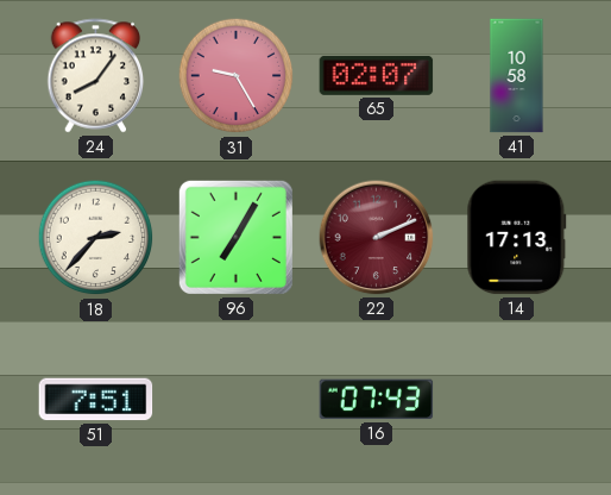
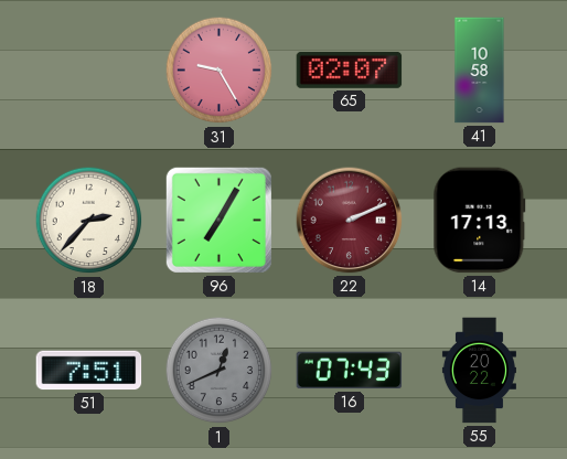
24: 8:06 -> none (96, 76)
1: none -> 12:41 (220, 371)
55: none -> 20:22 (479, 371)
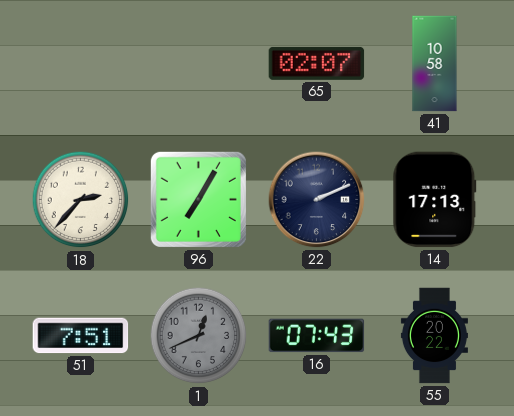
31: 9:25 -> none (220, 71)
22 dial: burgundy -> navy (317, 200)
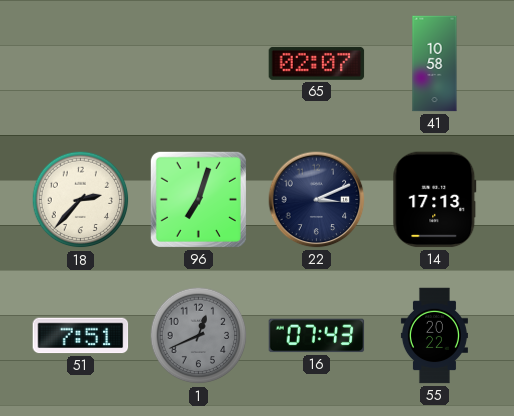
96: 7:05 -> 7:03 (198, 199)
22: 2:11 -> 3:11 (317, 200)
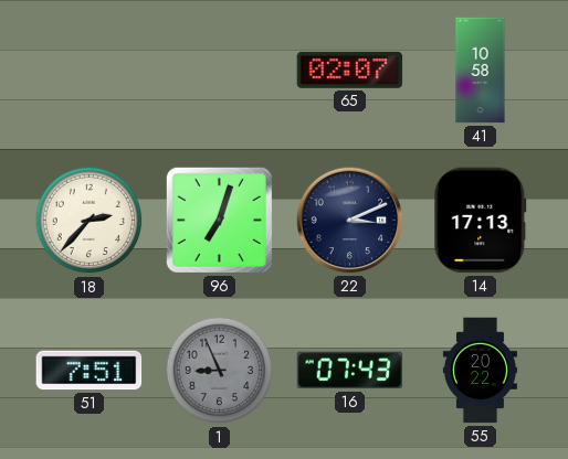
1: 12:41 -> 8:56 (220, 371)
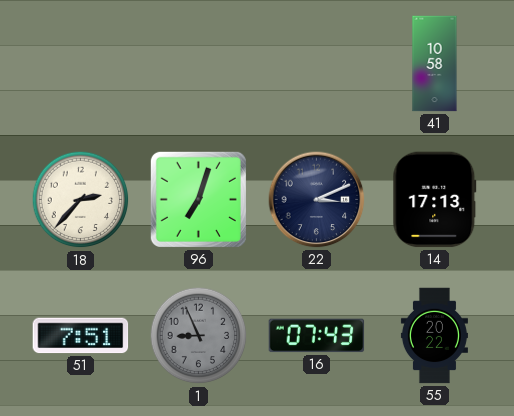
65: 02:07 -> none (350, 70)
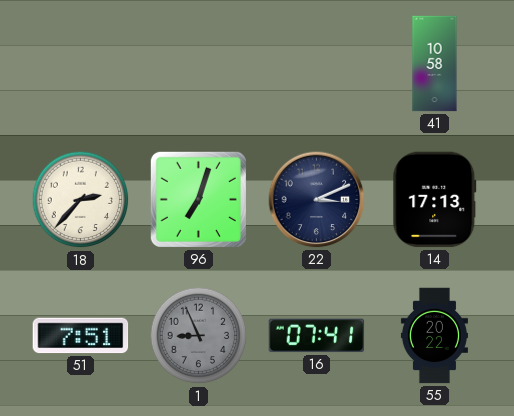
16: 07:43 -> 07:41 (317, 336)
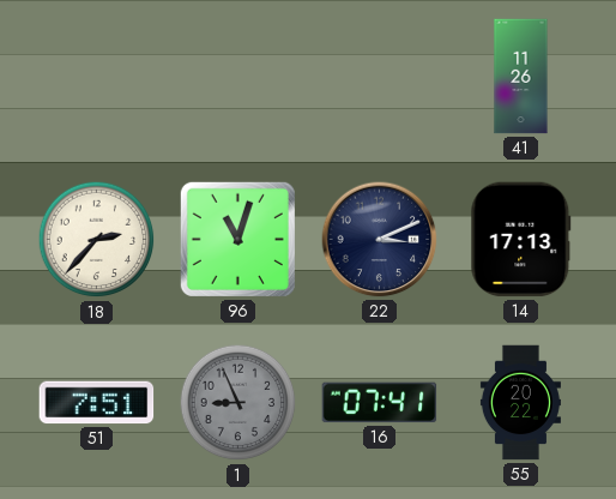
41: 10:58 -> 11:26 (521, 77)
96: 7:03 -> 11:03 (237, 239)
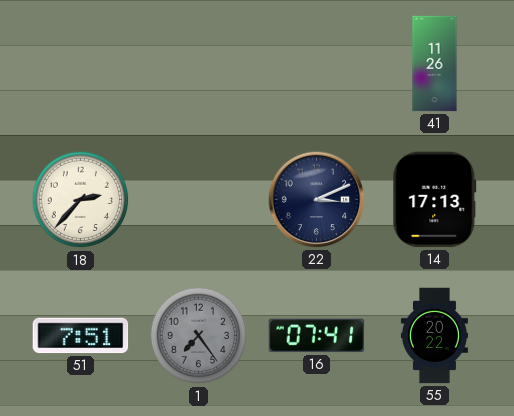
96: 11:03 -> none (237, 239)
1: 8:56 -> 7:24 (199, 336)
